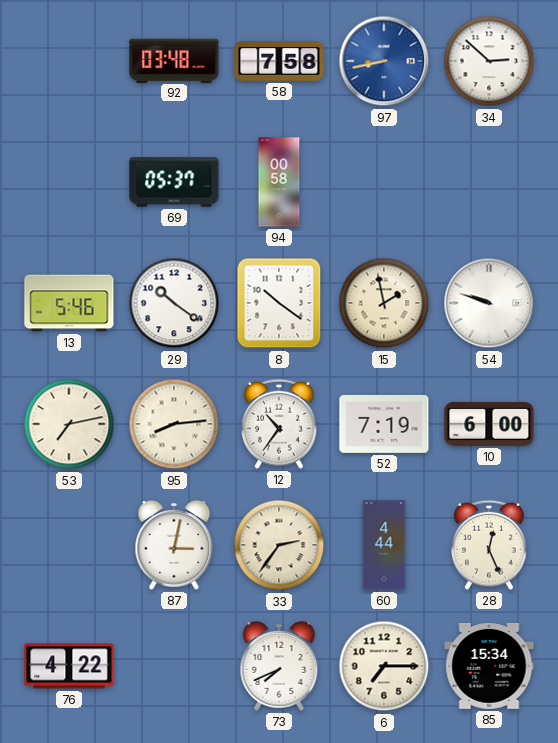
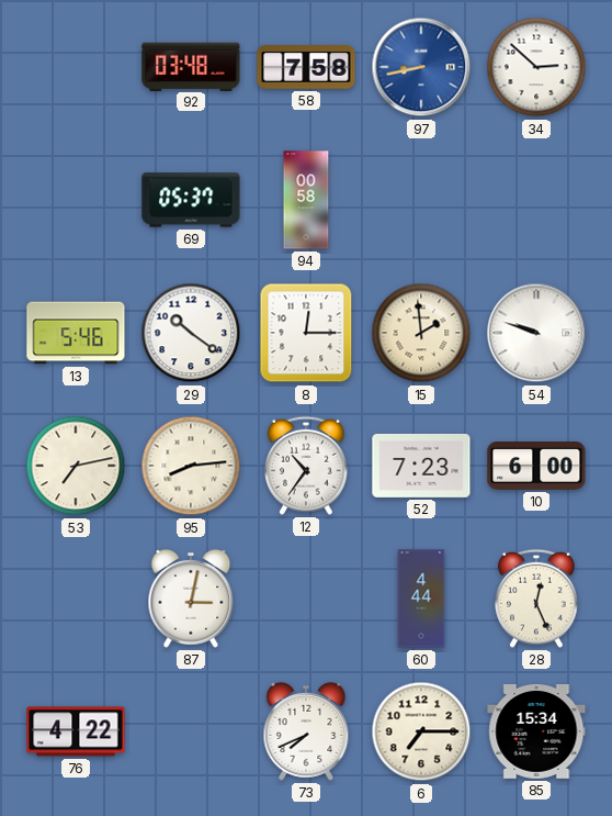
8: 10:21 -> 12:15 (306, 333)
15: 1:58 -> 1:59 (421, 333)
52: 7:19 -> 7:23 (421, 466)
33: 2:36 -> none (279, 545)
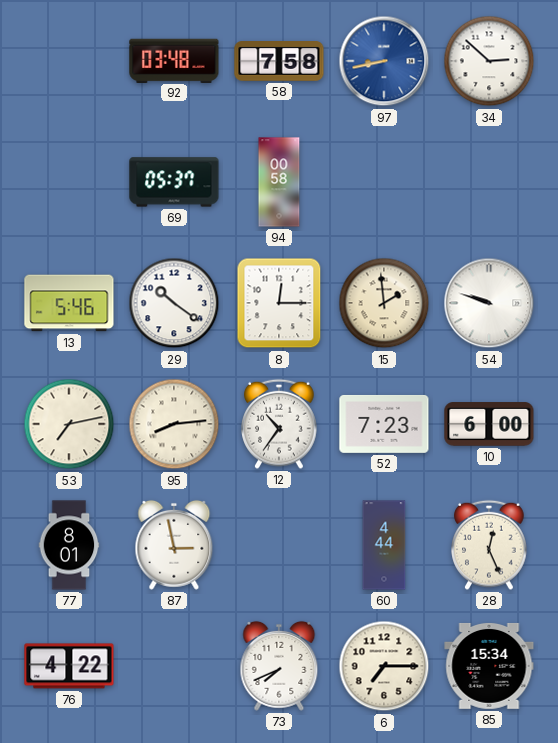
77: none -> 8:01 (69, 545)
87: 3:02 -> 2:58 (174, 545)
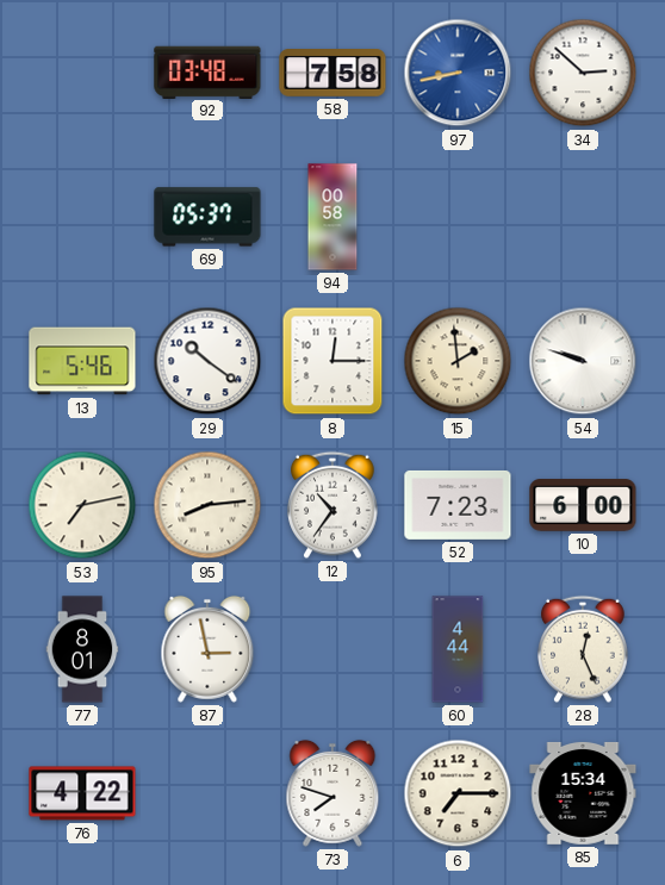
73: 7:41 -> 7:48 (332, 793)
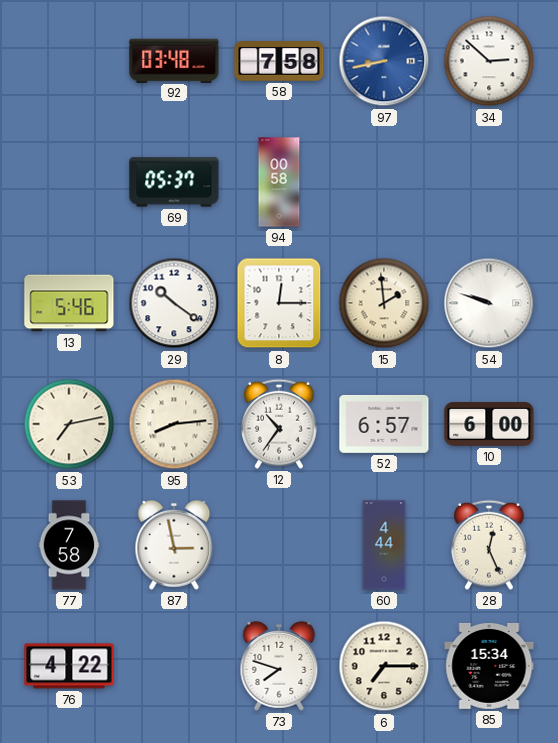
52: 7:23 -> 6:57 (384, 424)
77: 8:01 -> 7:58 (69, 545)
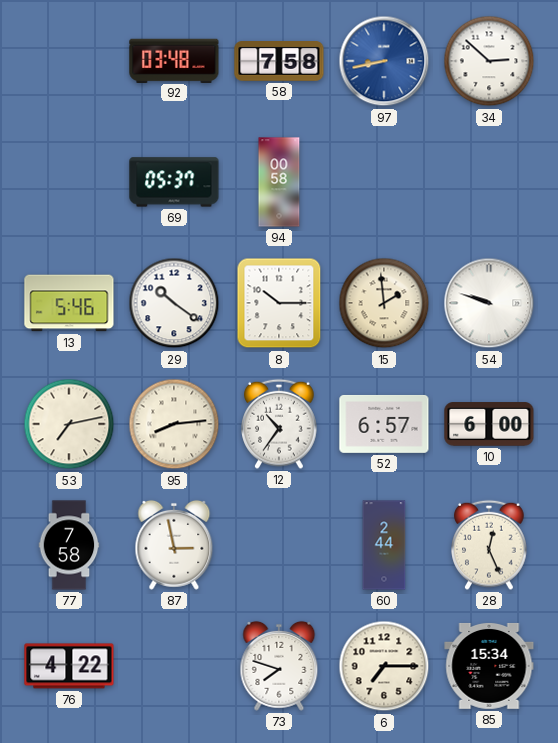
8: 12:15 -> 10:15 (279, 303)
60: 4:44 -> 2:44 (384, 545)
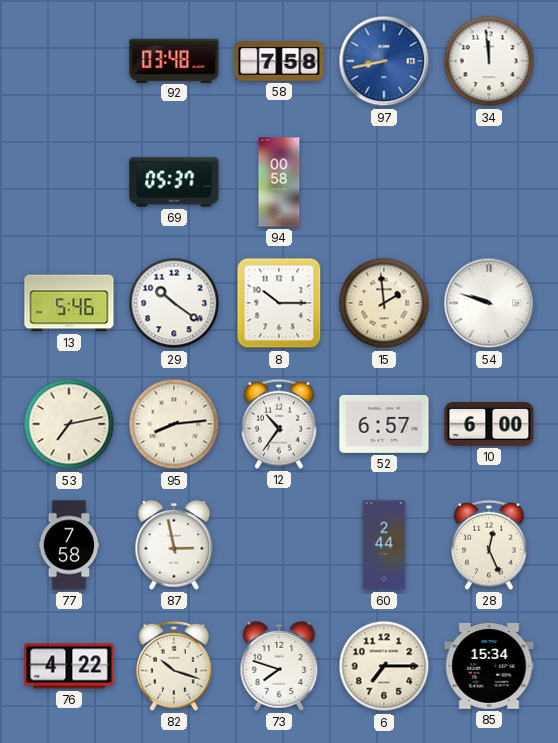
34: 2:52 -> 11:59 (489, 61)
82: none -> 10:18 (174, 666)
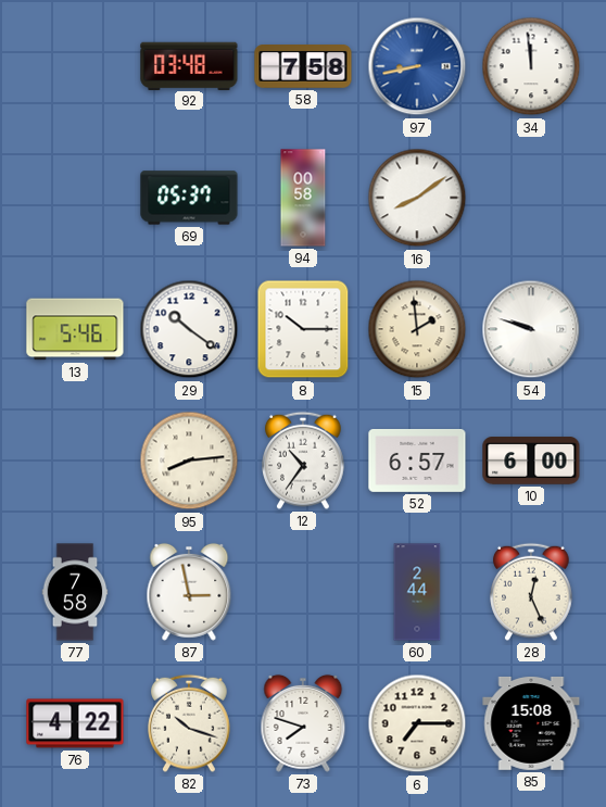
16: none -> 8:09 (417, 198)
53: 7:13 -> none (69, 424)
85: 15:34 -> 15:08 (531, 723)
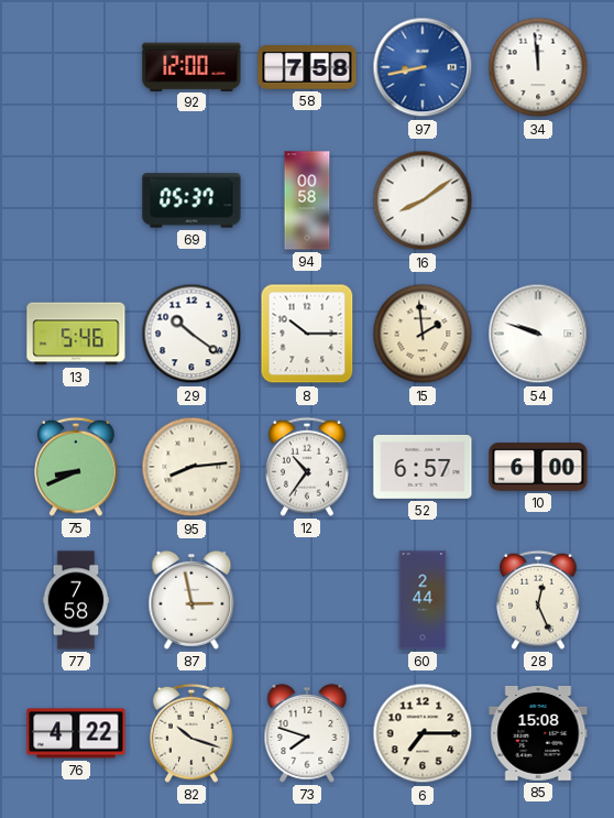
92: 03:48 -> 12:00 (191, 66)
75: none -> 8:41 (76, 467)
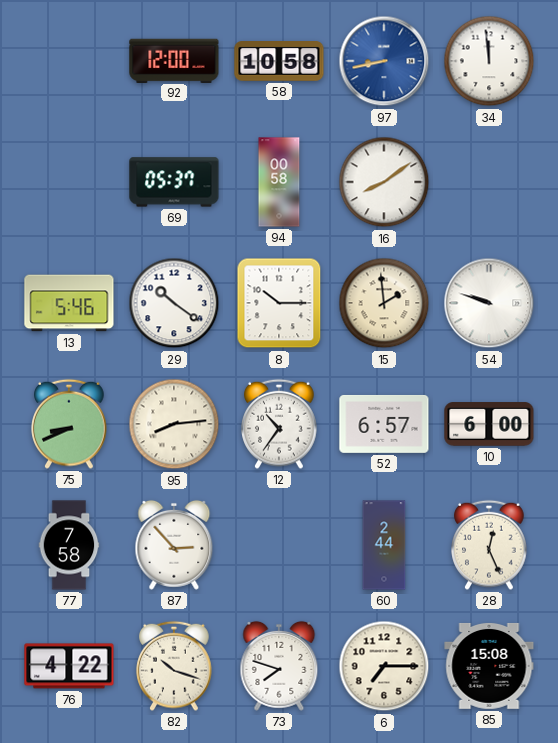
58: 7:58 -> 10:58 (279, 62)
87: 2:58 -> 2:53 (174, 545)
